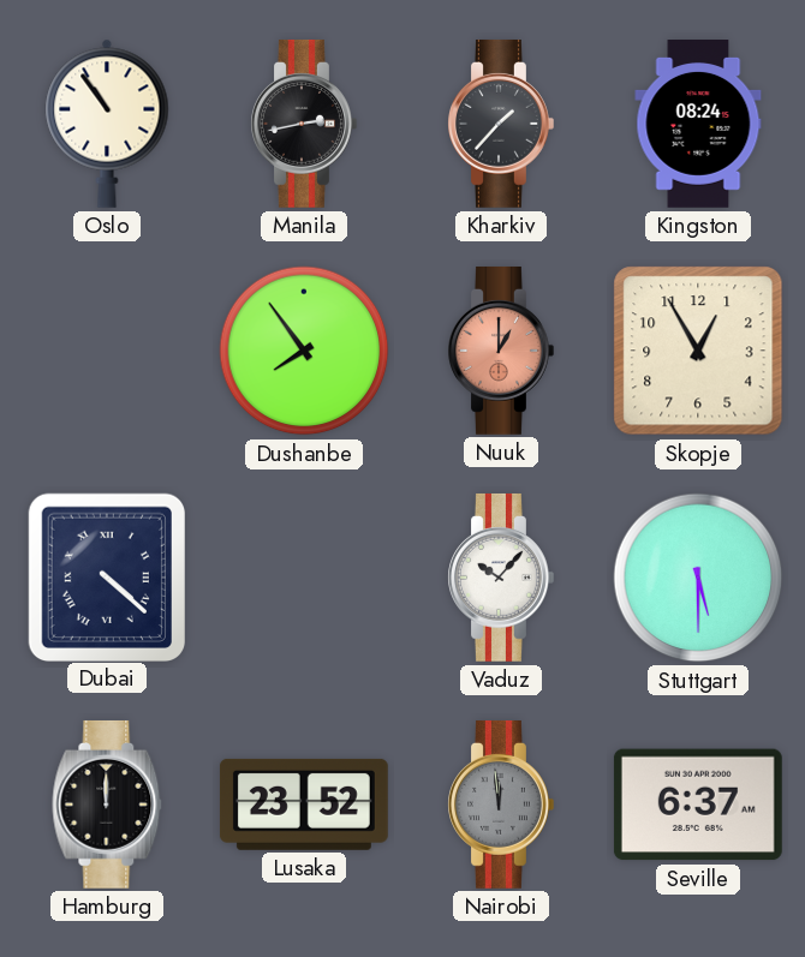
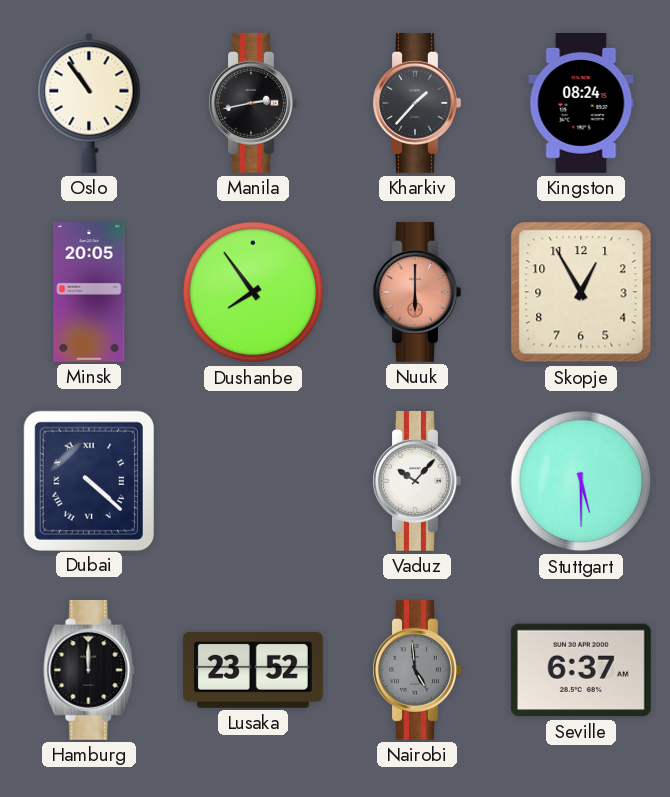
Minsk: none -> 20:05 (89, 293)
Nuuk: 1:00 -> 6:00 (417, 292)
Nairobi: 11:59 -> 4:59 (417, 670)
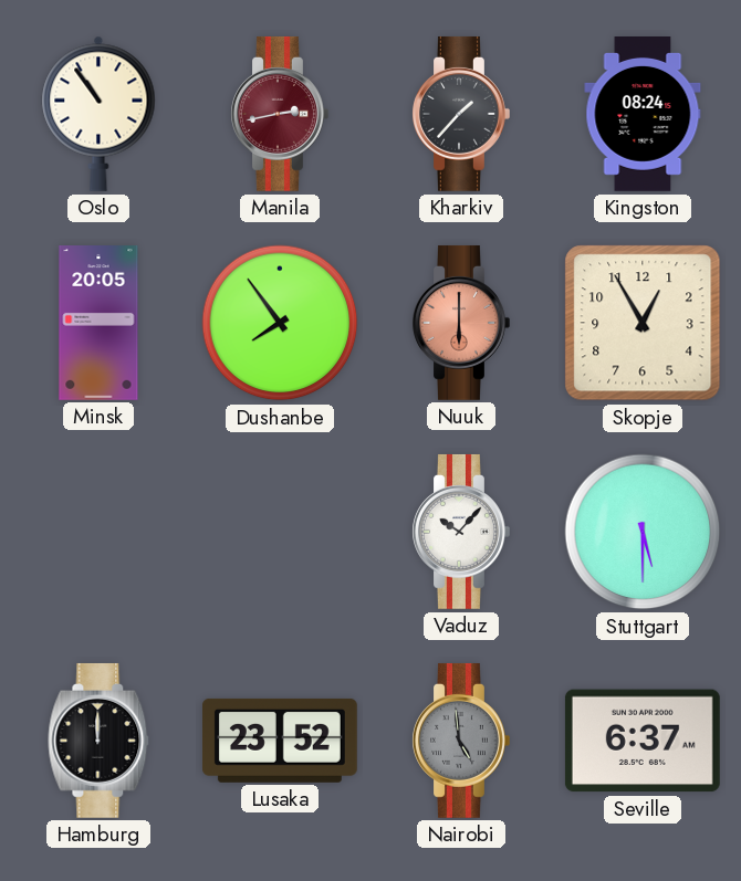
Manila dial: black -> burgundy (280, 114)
Dubai: 4:22 -> none (88, 480)
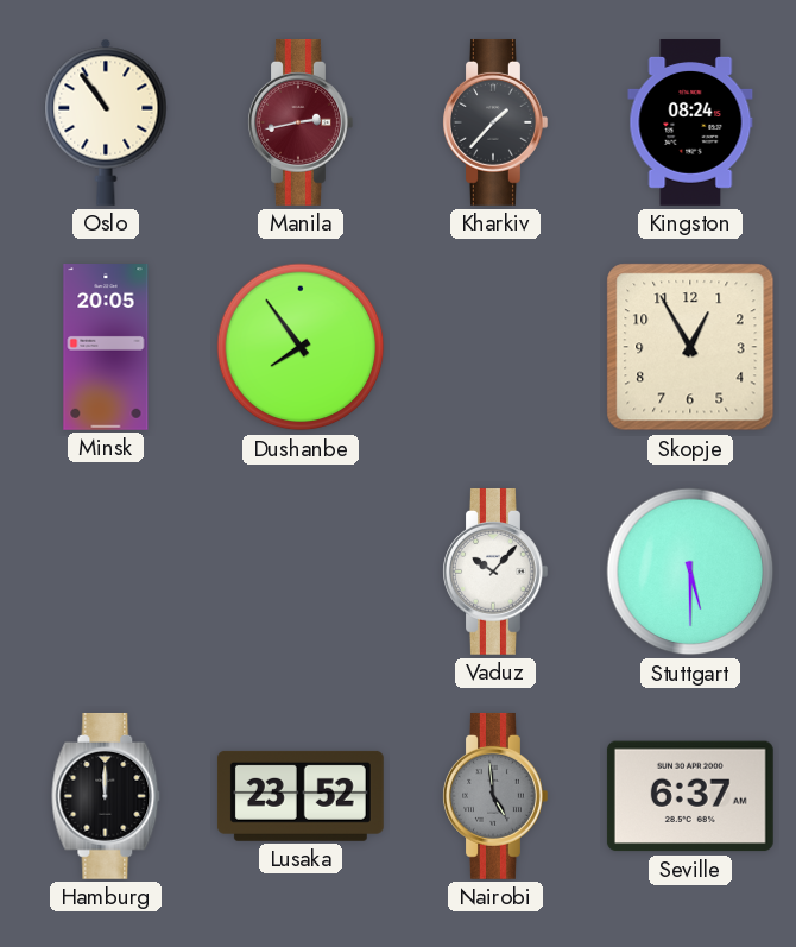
Nuuk: 6:00 -> none (461, 323)
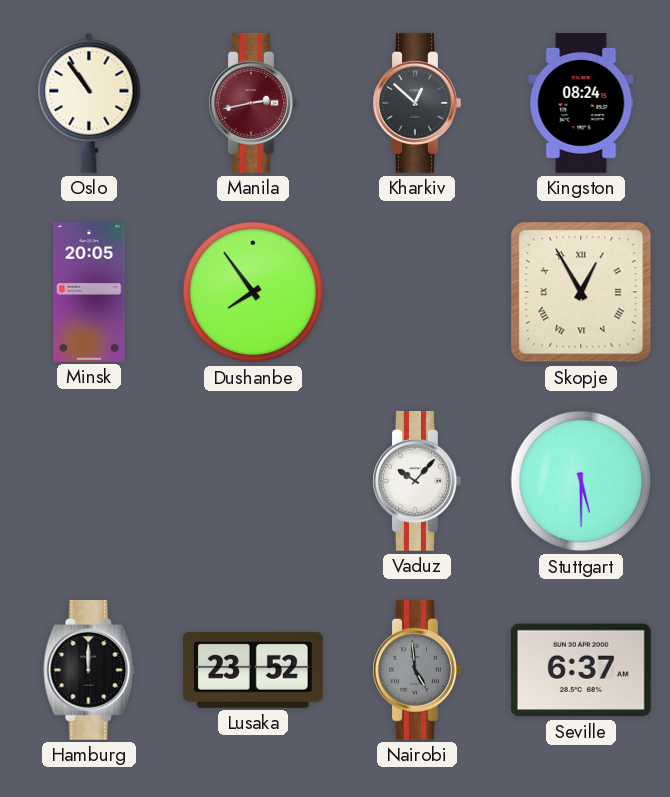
Kharkiv: 1:37 -> 12:52 (417, 103)
Skopje numerals: Arabic -> Roman (581, 292)
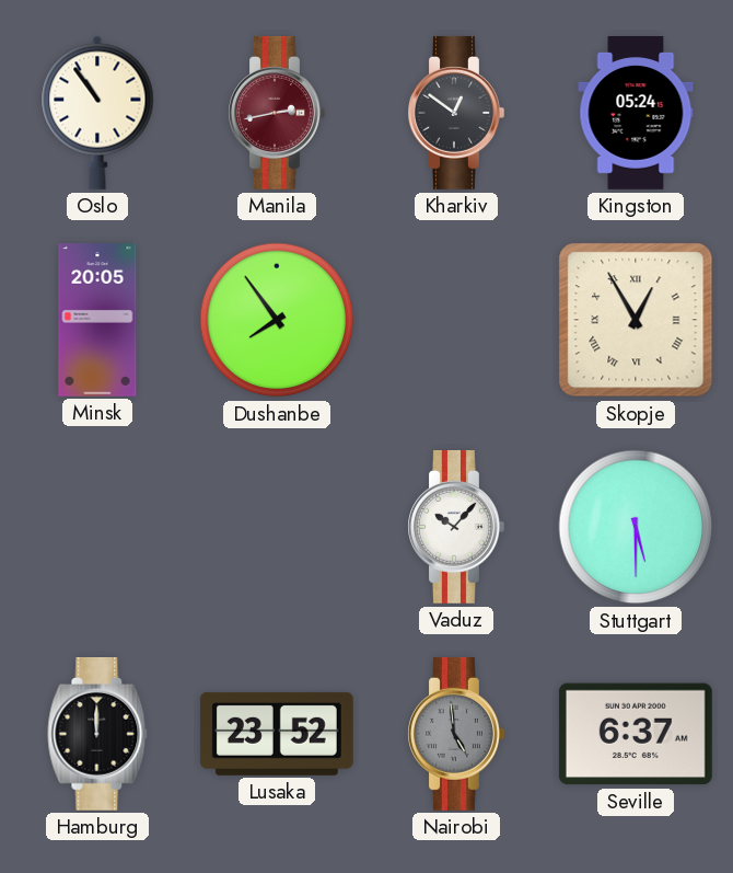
Kharkiv: 12:52 -> 12:51 (456, 113)
Kingston: 08:24 -> 05:24 (636, 114)
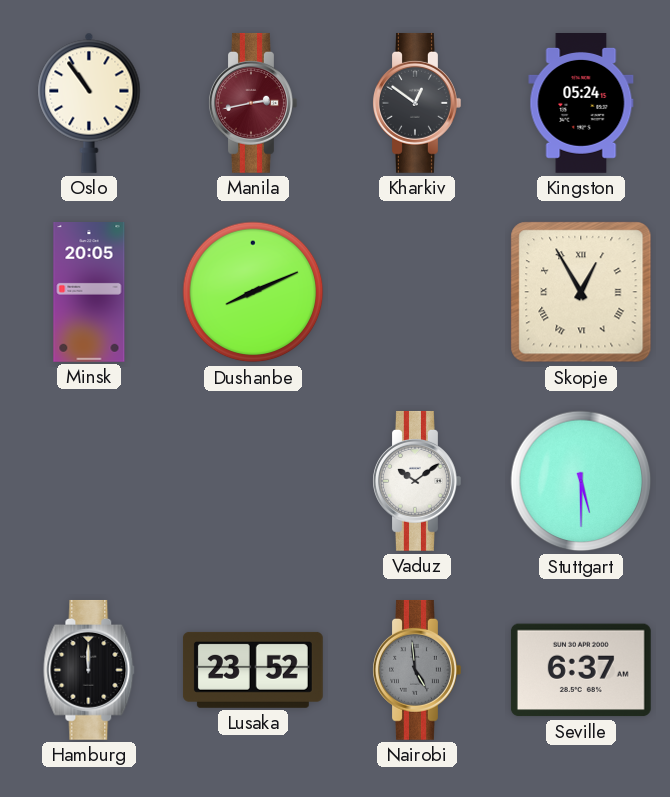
Dushanbe: 7:54 -> 8:11 (253, 292)
Vaduz: 10:07 -> 10:09 (417, 481)
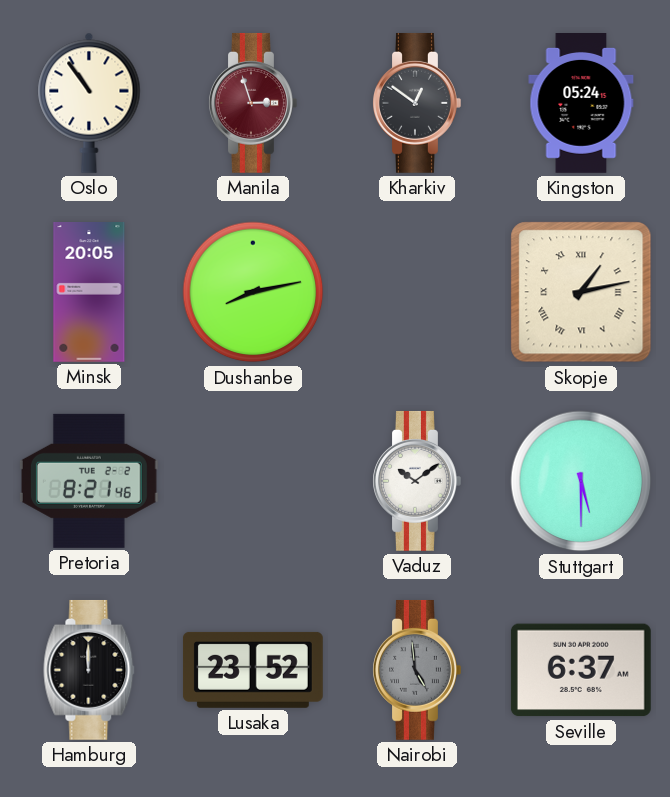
Manila: 2:43 -> 2:57 (253, 103)
Dushanbe: 8:11 -> 8:13 (253, 292)
Skopje: 12:55 -> 1:13 (581, 292)
Pretoria: none -> 8:21 (89, 481)
